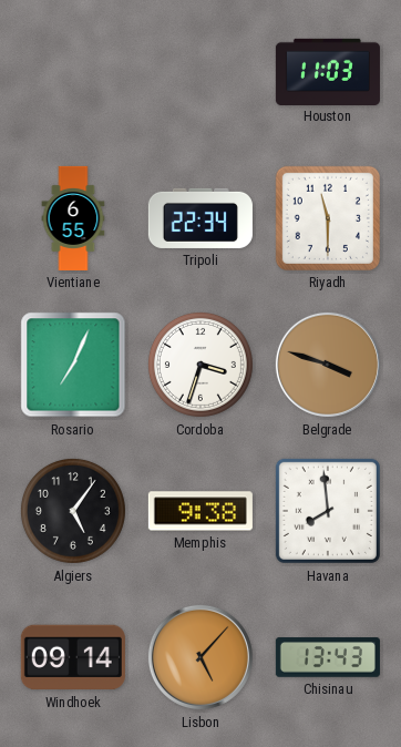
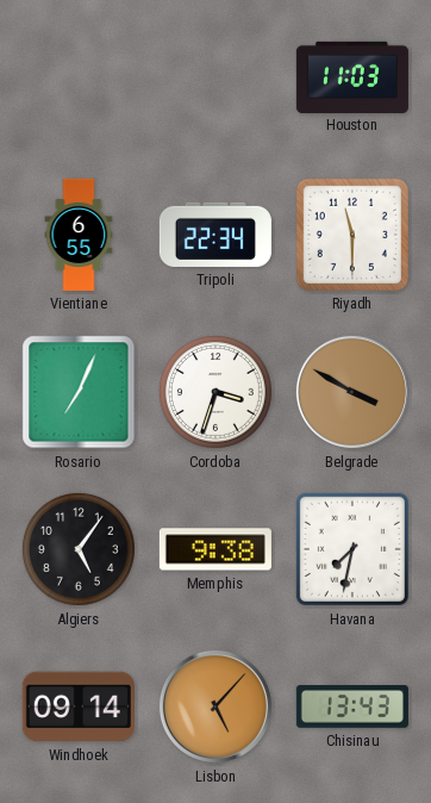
Belgrade: 3:48 -> 3:50 (352, 392)
Havana: 7:59 -> 7:32 (352, 549)
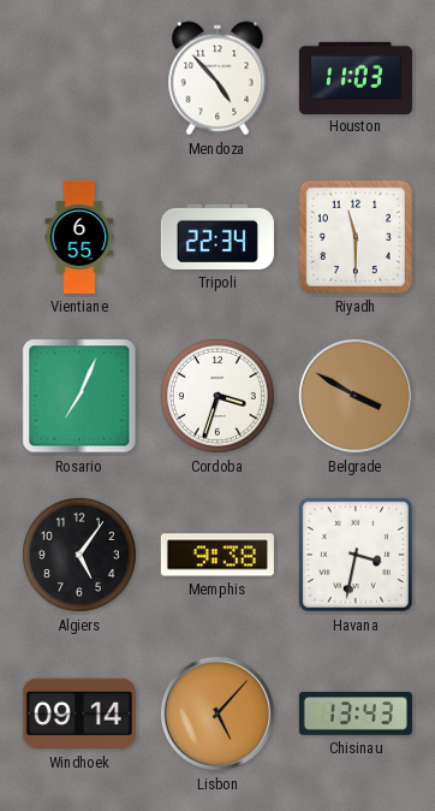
Mendoza: none -> 4:53 (218, 78)
Havana: 7:32 -> 3:32 (356, 555)
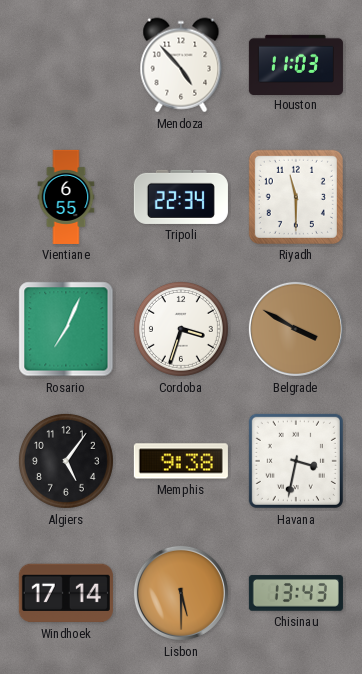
Windhoek: 09:14 -> 17:14 (66, 593)
Lisbon: 5:07 -> 5:30 (181, 593)
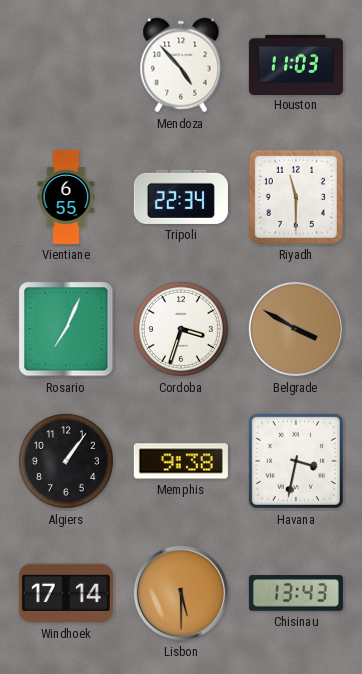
Algiers: 5:06 -> 1:06 (66, 461)
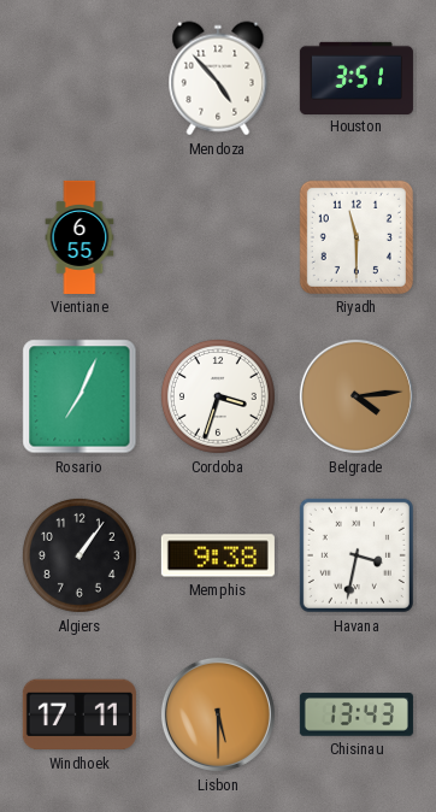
Houston: 11:03 -> 3:51 (357, 77)
Tripoli: 22:34 -> none (181, 197)
Belgrade: 3:50 -> 4:14 (357, 396)
Windhoek: 17:14 -> 17:11 (79, 714)
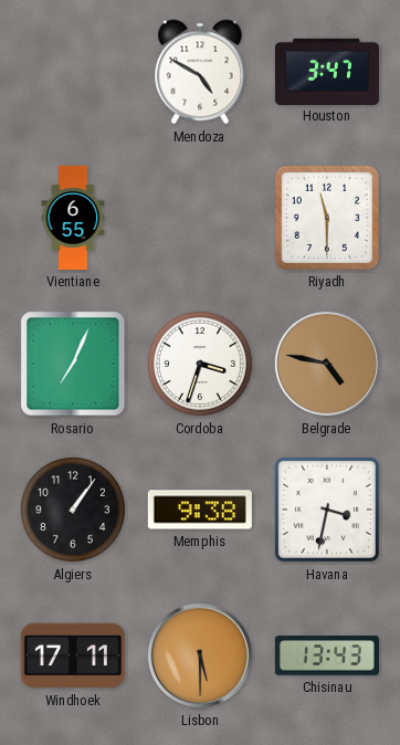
Mendoza: 4:53 -> 4:50 (200, 72)
Houston: 3:51 -> 3:47 (327, 71)
Belgrade: 4:14 -> 4:47 (327, 364)
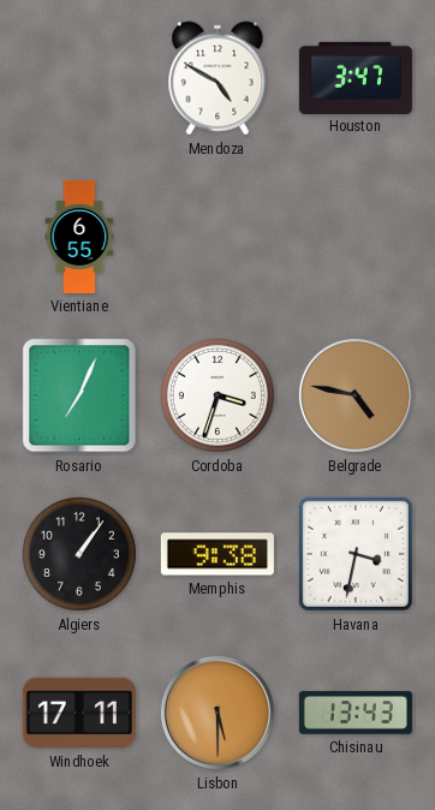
Riyadh: 11:30 -> none (327, 218)
